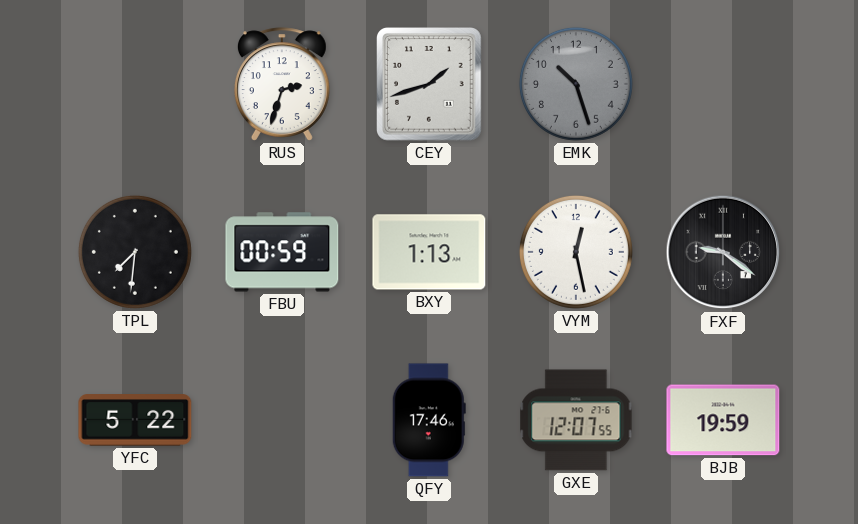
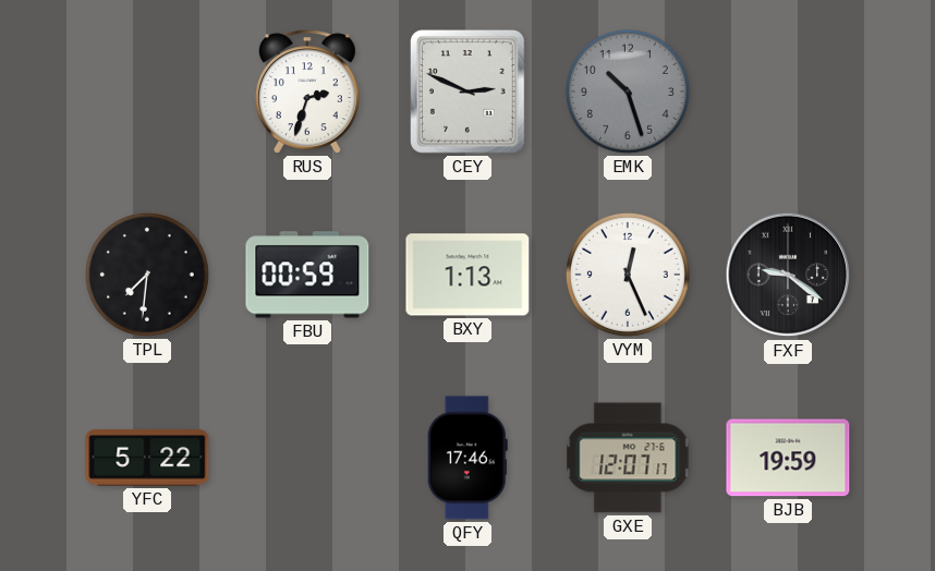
CEY: 1:42 -> 2:49 (469, 92)
VYM: 12:28 -> 12:26 (628, 275)
GXE: 12:07:55 -> 12:07:17 (628, 458)
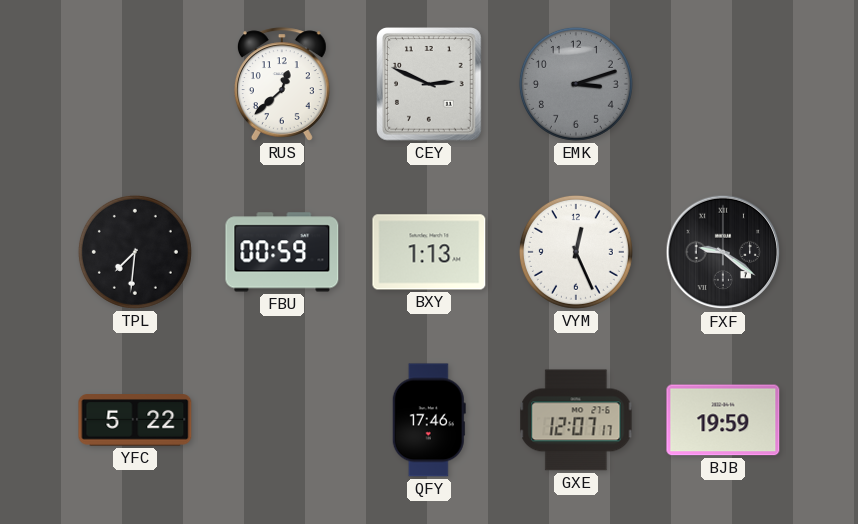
RUS: 2:33 -> 12:38 (282, 84)
EMK: 10:27 -> 3:12 (576, 84)
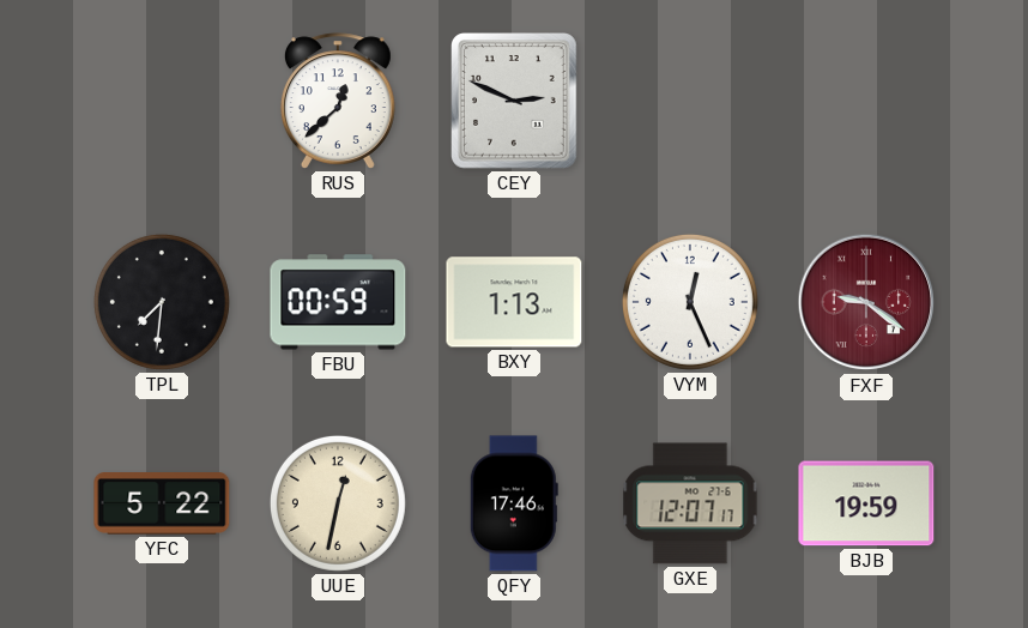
EMK: 3:12 -> none (576, 84)
FXF dial: black -> burgundy (866, 302)
UUE: none -> 12:32 (338, 503)
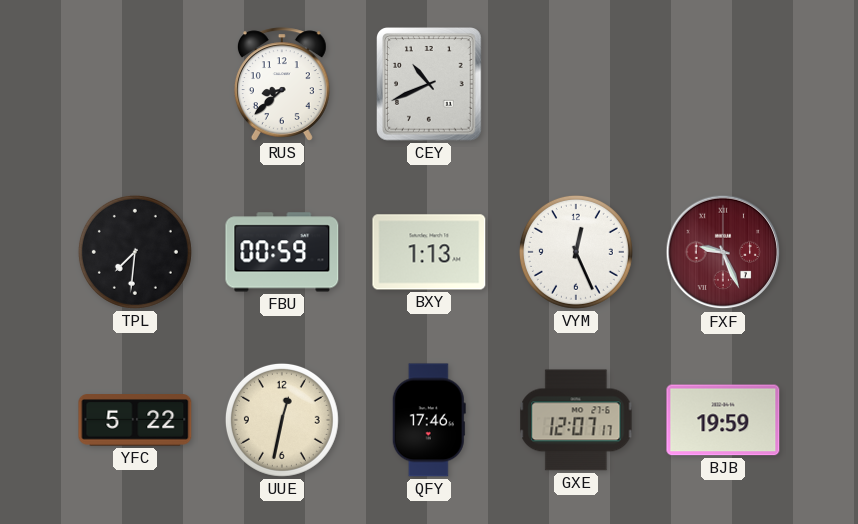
RUS: 12:38 -> 8:38 (282, 84)
CEY: 2:49 -> 10:41 (430, 84)
FXF: 9:21 -> 9:26 (723, 252)
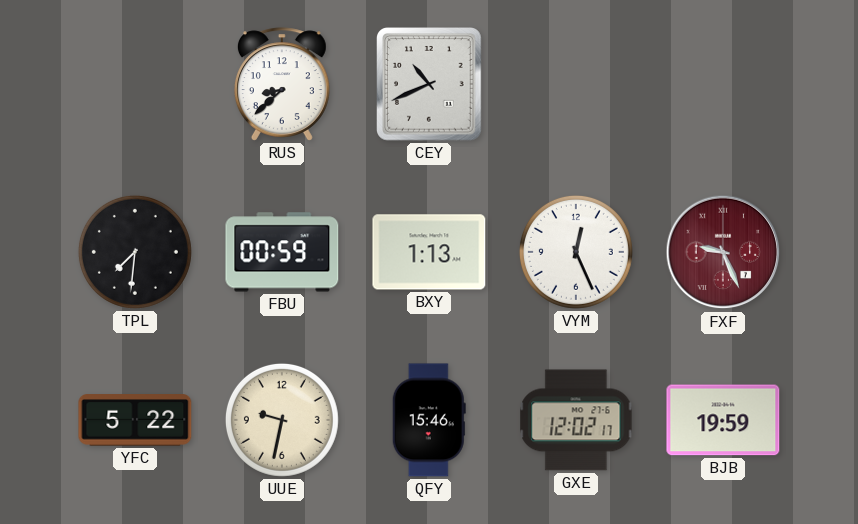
UUE: 12:32 -> 9:32 (282, 420)
QFY: 17:46 -> 15:46 (429, 420)
GXE: 12:07 -> 12:02 (576, 420)
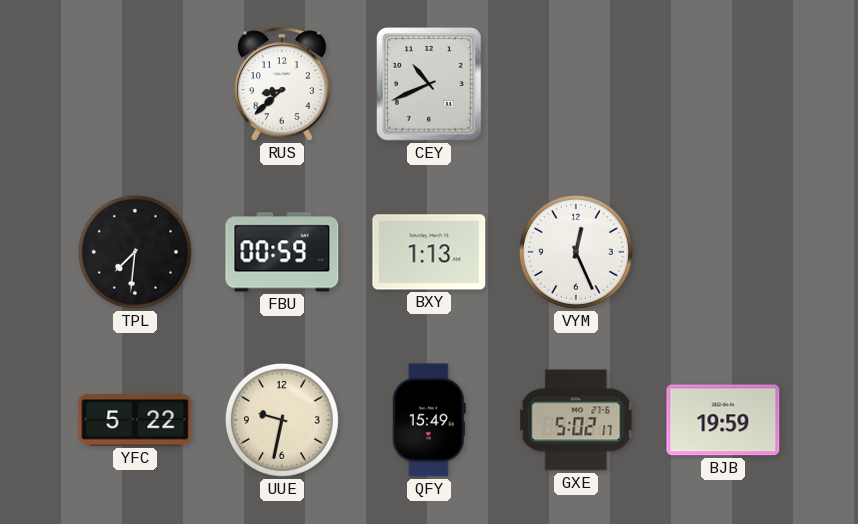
FXF: 9:26 -> none (723, 252)
QFY: 15:46 -> 15:49 (429, 420)
GXE: 12:02 -> 5:02 (576, 420)
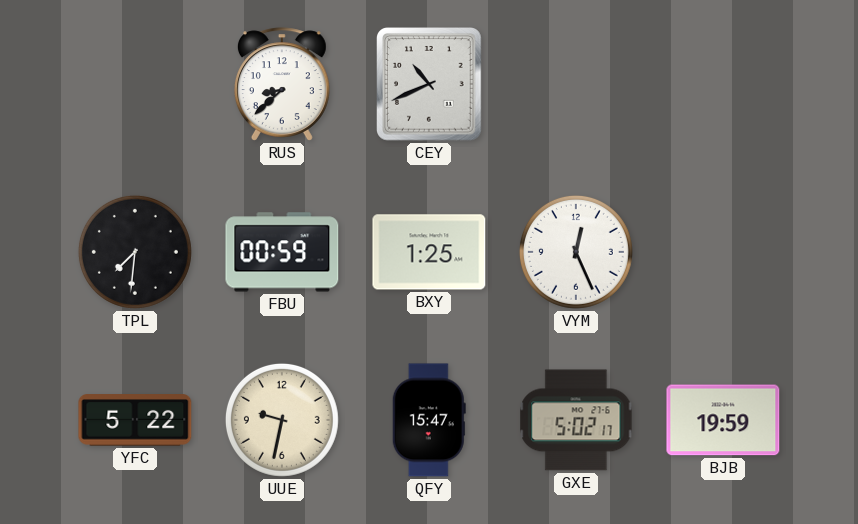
BXY: 1:13 -> 1:25 (429, 252)
QFY: 15:49 -> 15:47 (429, 420)
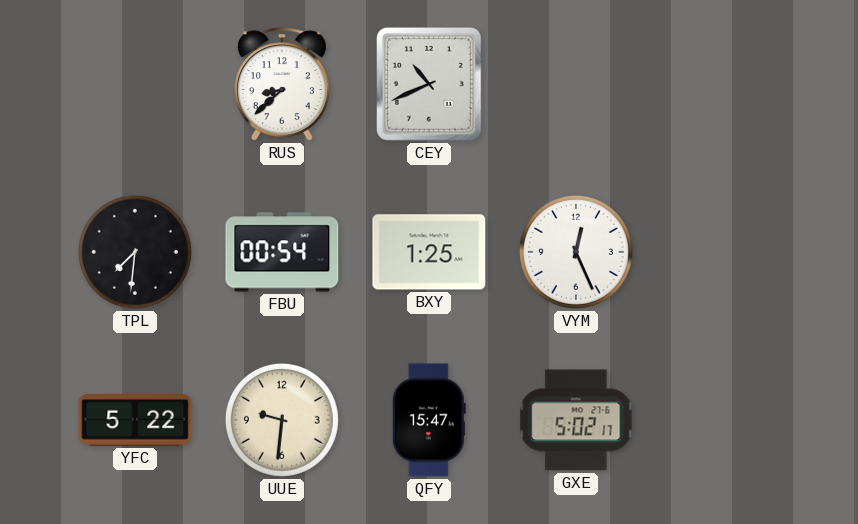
FBU: 00:59 -> 00:54 (282, 252)
UUE: 9:32 -> 9:31 (282, 420)
BJB: 19:59 -> none (723, 420)
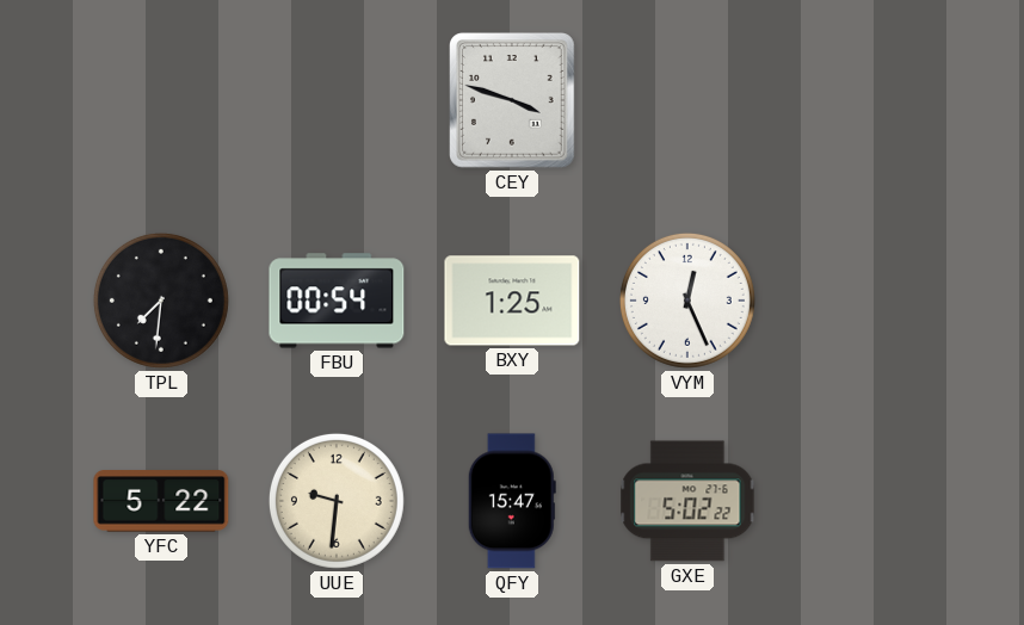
RUS: 8:38 -> none (282, 84)
CEY: 10:41 -> 3:48 (513, 100)
GXE: 5:02:17 -> 5:02:22 (687, 501)
